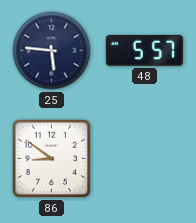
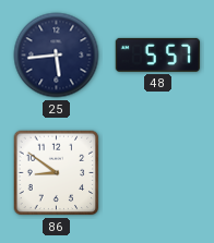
25: 5:46 -> 5:44 (57, 56)
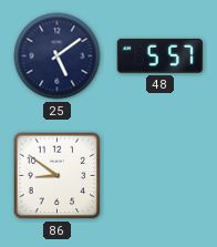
25: 5:44 -> 5:09 (58, 56)
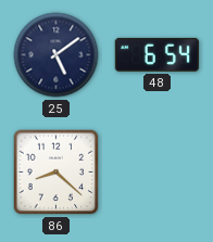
48: 5:57 -> 6:54 (156, 54)
86: 8:51 -> 8:22 (57, 173)
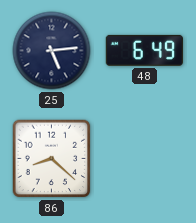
25: 5:09 -> 5:14 (52, 51)
48: 6:54 -> 6:49 (144, 50)
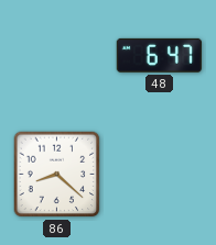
25: 5:14 -> none (52, 51)
48: 6:49 -> 6:47 (159, 55)
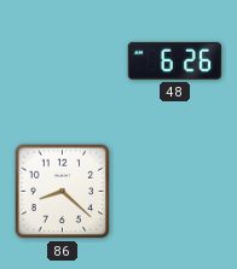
48: 6:47 -> 6:26 (174, 60)
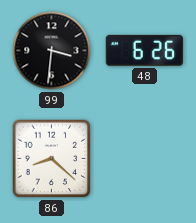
99: none -> 3:31 (52, 51)
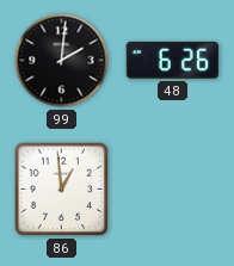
99: 3:31 -> 2:01 (62, 61)
86: 8:22 -> 12:59 (62, 190)
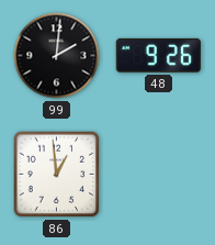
48: 6:26 -> 9:26 (158, 55)
